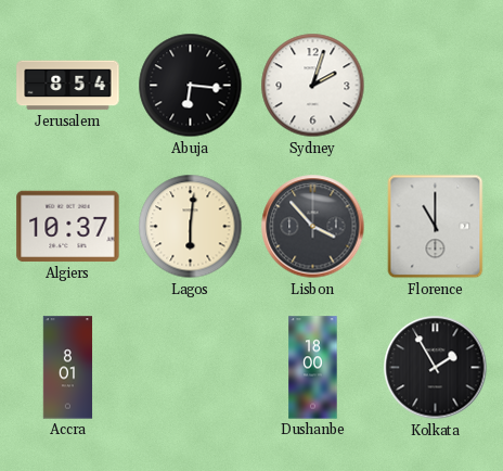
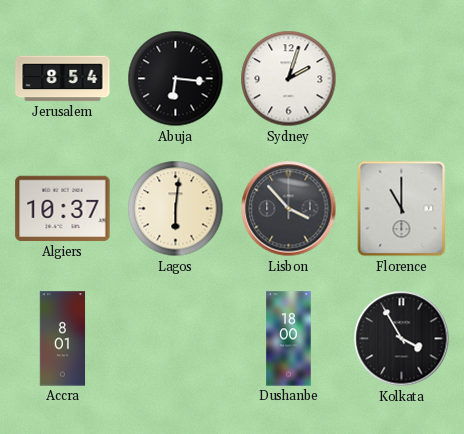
Kolkata: 1:55 -> 3:55 (402, 339)
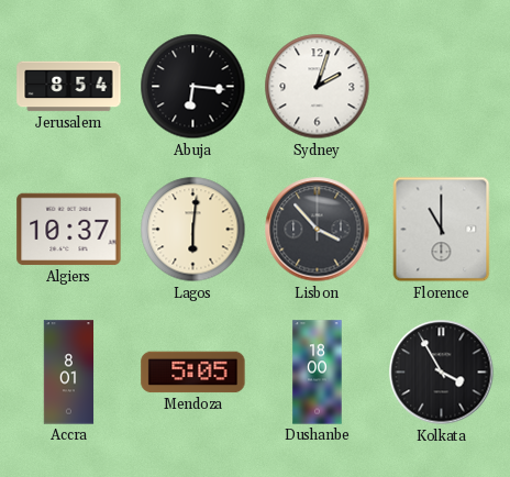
Mendoza: none -> 5:05 (193, 373)
